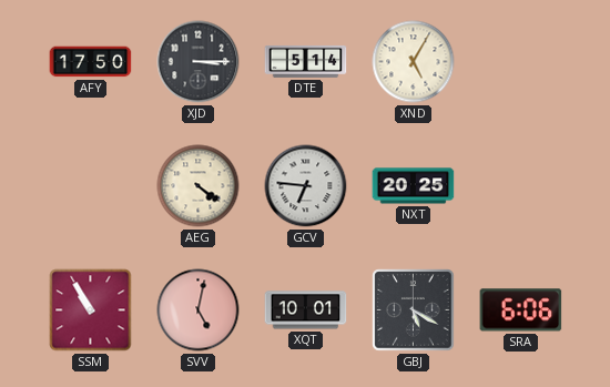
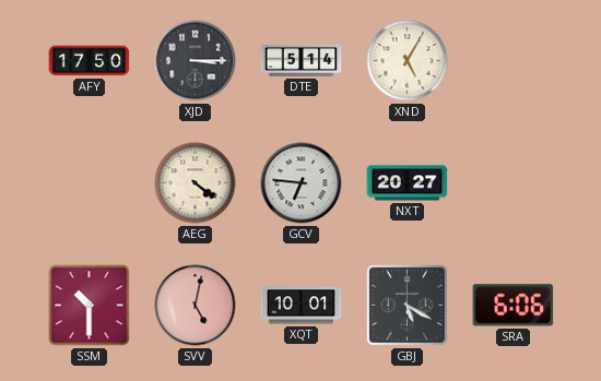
NXT: 20:25 -> 20:27 (408, 183)
SSM: 10:55 -> 10:30 (90, 306)
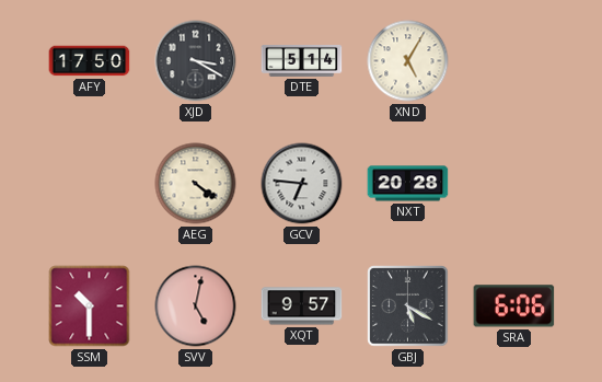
XJD: 3:15 -> 3:20 (196, 61)
NXT: 20:27 -> 20:28 (408, 184)
XQT: 10:01 -> 9:57 (302, 306)
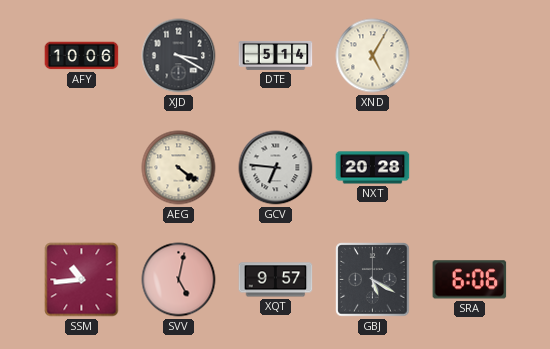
AFY: 17:50 -> 10:06 (82, 56)
SSM: 10:30 -> 10:44 (82, 280)
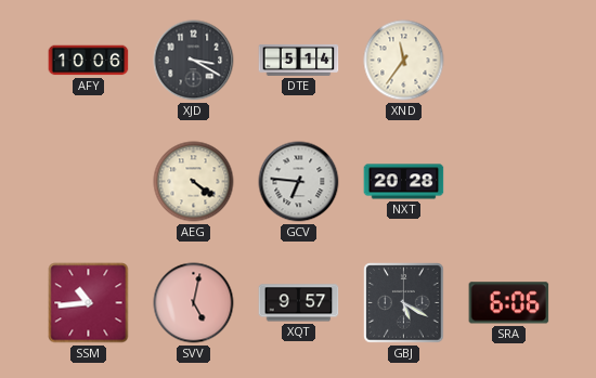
XND: 5:05 -> 11:36 (404, 61)
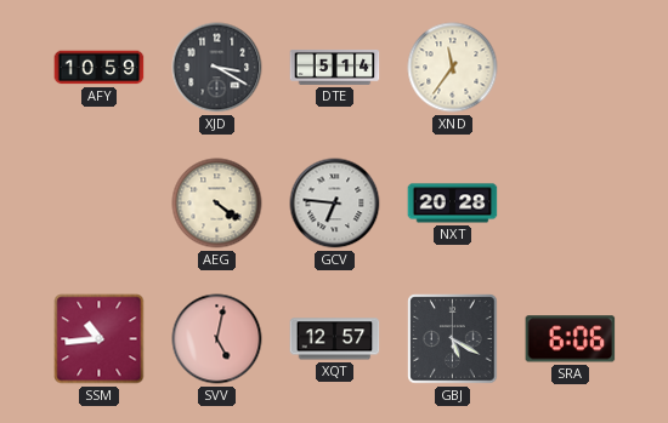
AFY: 10:06 -> 10:59 (100, 68)
XQT: 9:57 -> 12:57 (335, 339)
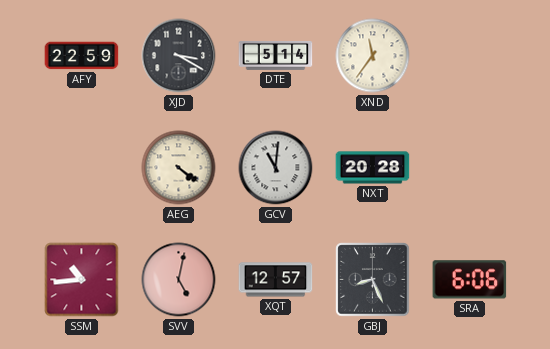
AFY: 10:59 -> 22:59 (82, 56)
GCV: 6:46 -> 11:01 (276, 168)
GBJ: 5:20 -> 8:26 (373, 280)
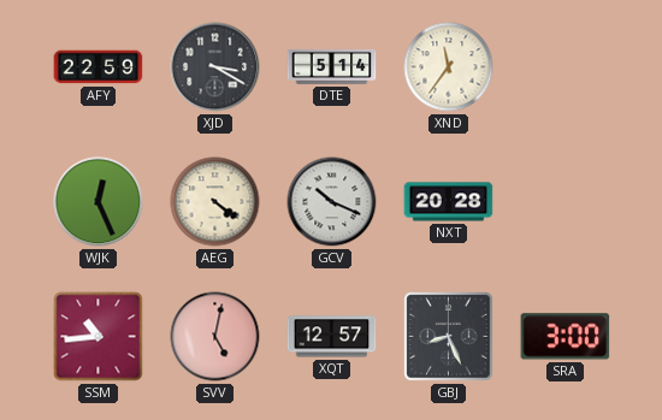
WJK: none -> 12:26 (99, 202)
GCV: 11:01 -> 10:19 (332, 202)
SRA: 6:06 -> 3:00 (566, 337)
